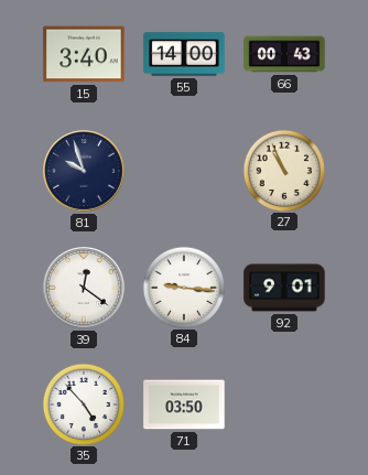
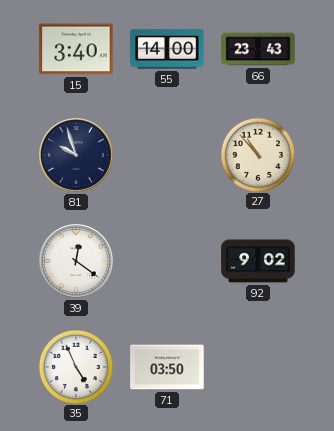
66: 00:43 -> 23:43 (258, 49)
27: 10:56 -> 10:53 (257, 154)
84: 9:16 -> none (183, 287)
92: 9:01 -> 9:02 (258, 261)
35: 4:53 -> 4:56 (75, 366)
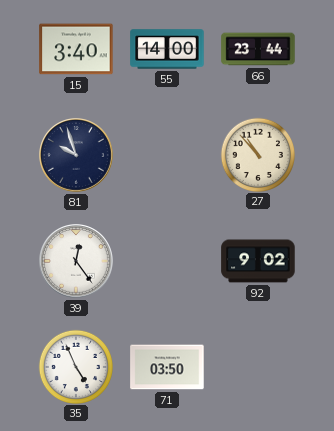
66: 23:43 -> 23:44 (258, 49)
39: 12:21 -> 12:24 (77, 262)
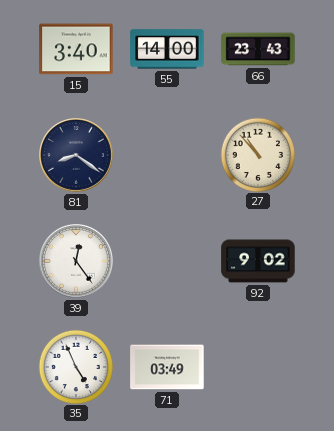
66: 23:44 -> 23:43 (258, 49)
81: 9:57 -> 8:21 (77, 156)
71: 03:50 -> 03:49 (167, 367)
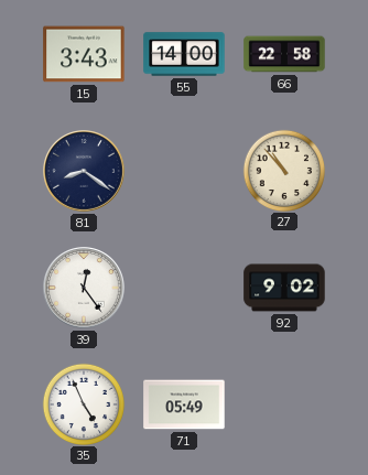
15: 3:40 -> 3:43 (84, 54)
66: 23:43 -> 22:58 (284, 54)
71: 03:49 -> 05:49 (184, 404)
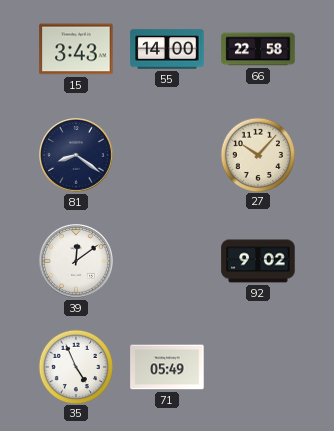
27: 10:53 -> 10:07 (257, 154)
39: 12:24 -> 12:09 (77, 262)
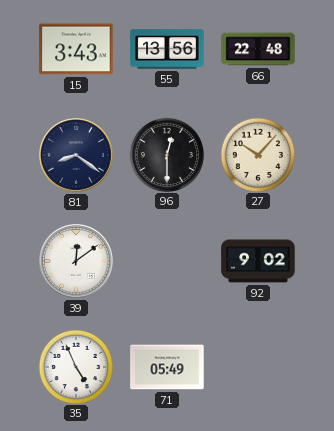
55: 14:00 -> 13:56 (167, 49)
66: 22:58 -> 22:48 (258, 49)
96: none -> 12:30 (166, 154)
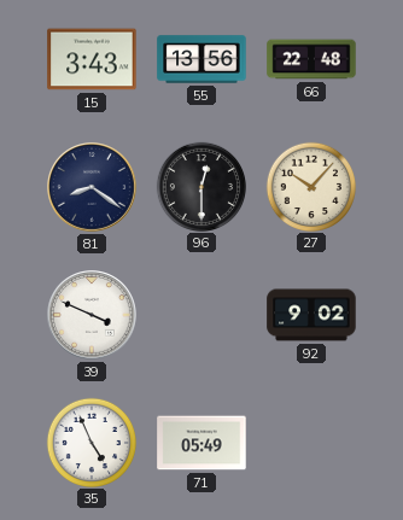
39: 12:09 -> 3:49 (93, 316)
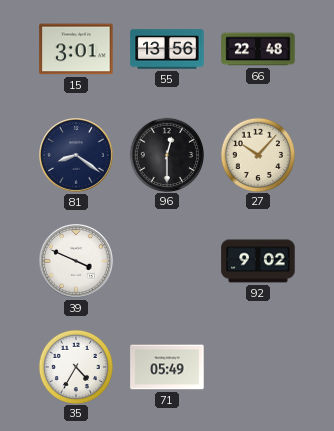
15: 3:43 -> 3:01 (76, 49)
35: 4:56 -> 4:35 (75, 366)
